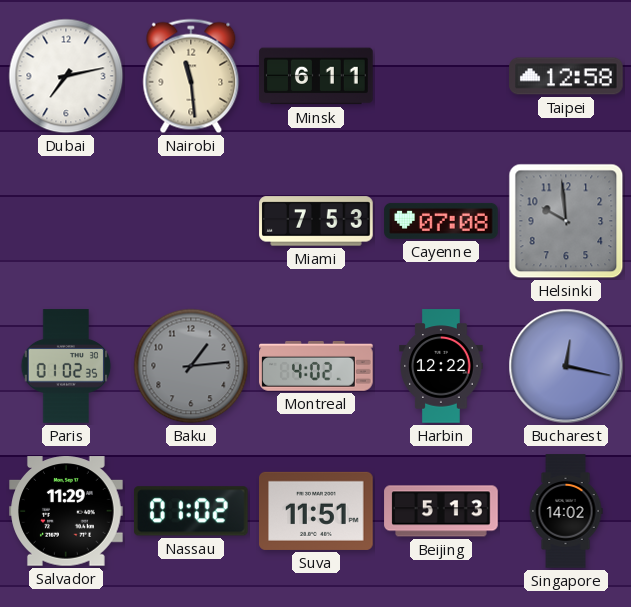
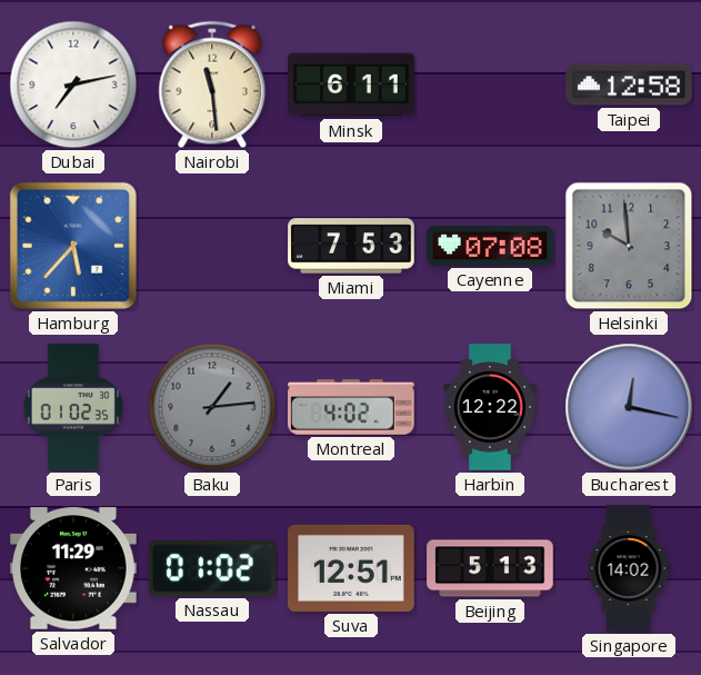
Hamburg: none -> 5:37 (73, 246)
Suva: 11:51 -> 12:51 (351, 568)
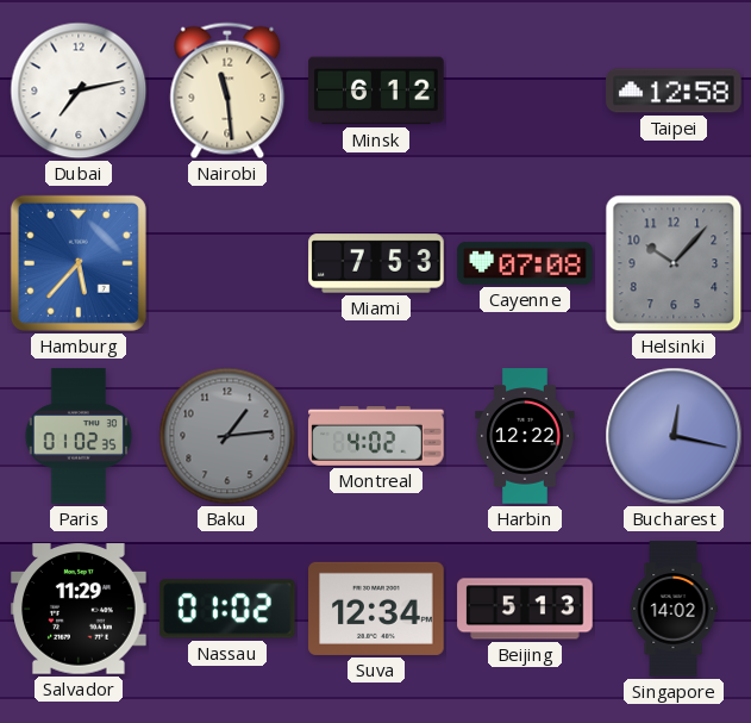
Minsk: 6:11 -> 6:12 (376, 91)
Helsinki: 9:59 -> 10:07 (674, 263)
Suva: 12:51 -> 12:34 (376, 609)
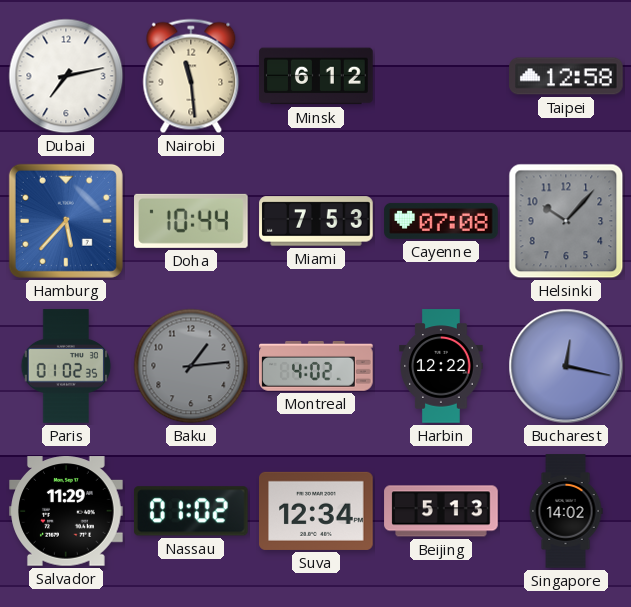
Doha: none -> 10:44 (192, 221)
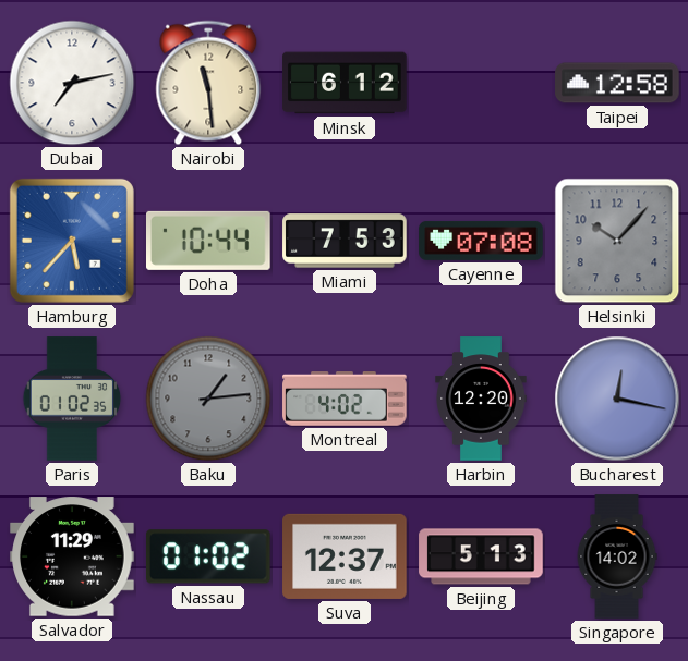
Harbin: 12:22 -> 12:20 (481, 399)
Suva: 12:34 -> 12:37 (345, 556)
